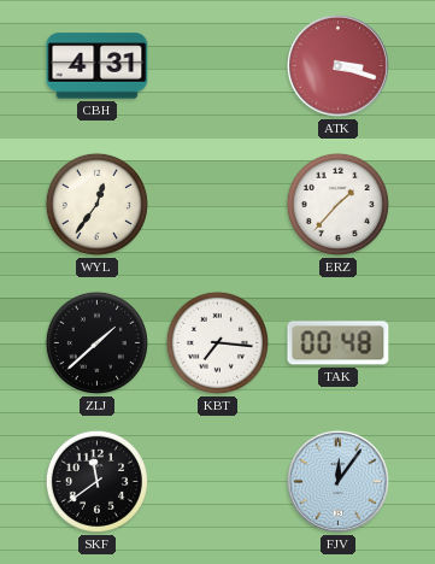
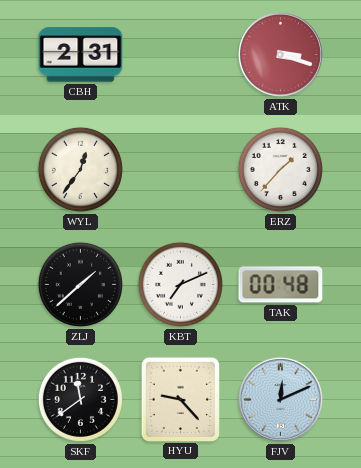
CBH: 4:31 -> 2:31 (81, 55)
KBT: 7:16 -> 7:11 (180, 284)
HYU: none -> 9:23 (180, 399)
FJV: 12:06 -> 12:11 (280, 399)
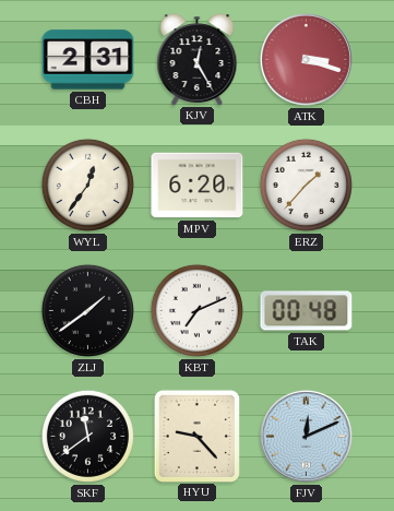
KJV: none -> 12:25 (198, 59)
MPV: none -> 6:20 (198, 186)
ZLJ: 1:38 -> 1:39 (87, 310)
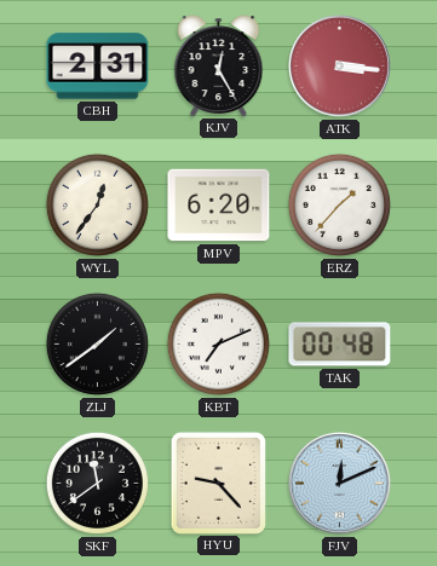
ATK: 3:18 -> 3:16 (339, 65)
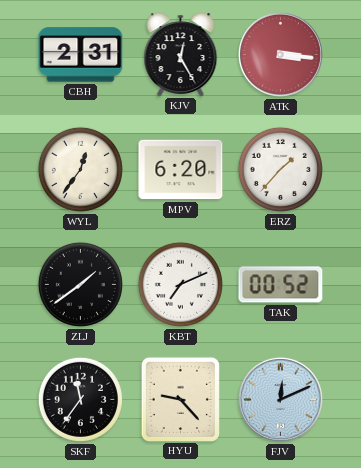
TAK: 00:48 -> 00:52 (281, 285)
SKF: 11:39 -> 11:36 (80, 399)
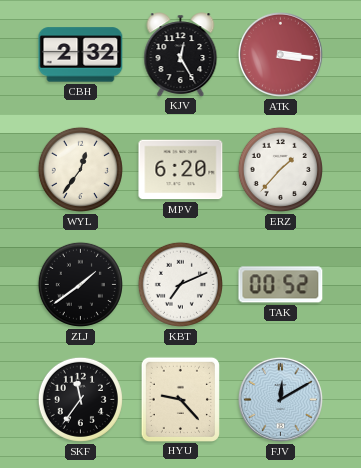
CBH: 2:31 -> 2:32 (81, 55)
FJV: 12:11 -> 12:10 (280, 399)
